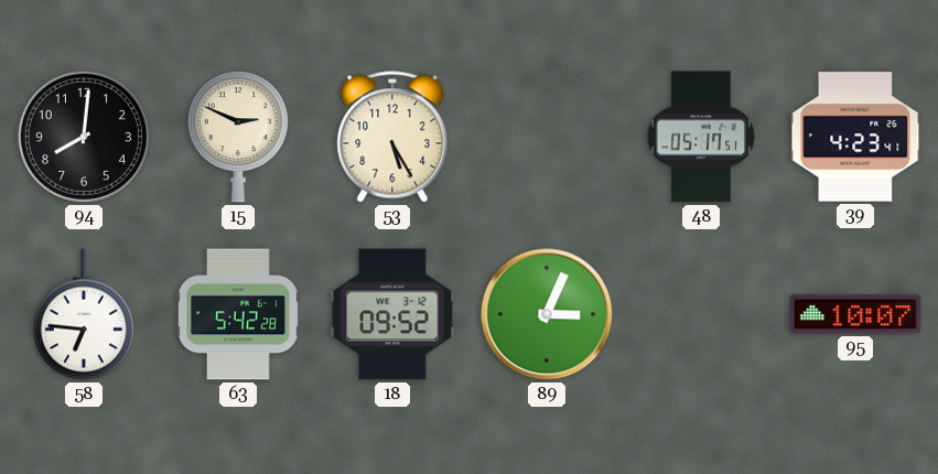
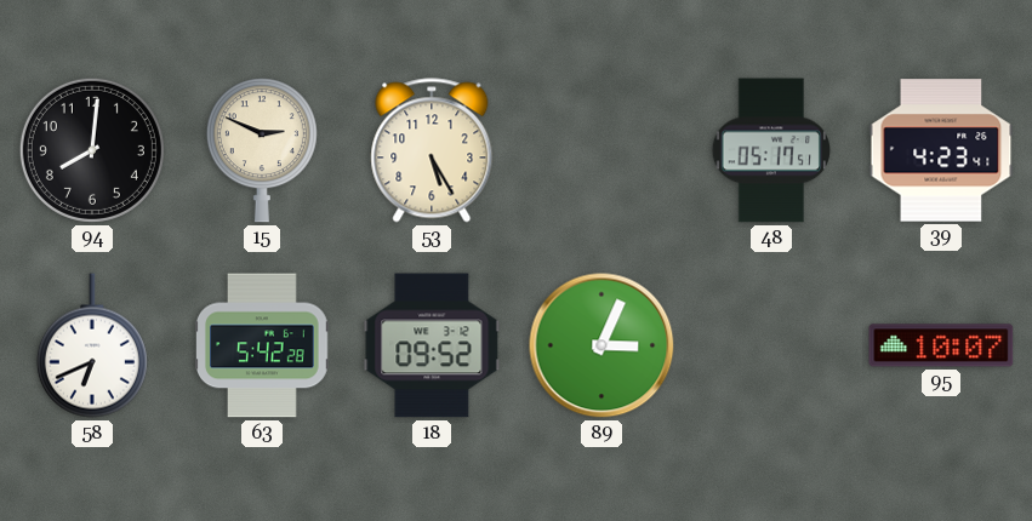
58: 6:46 -> 6:41 (92, 345)
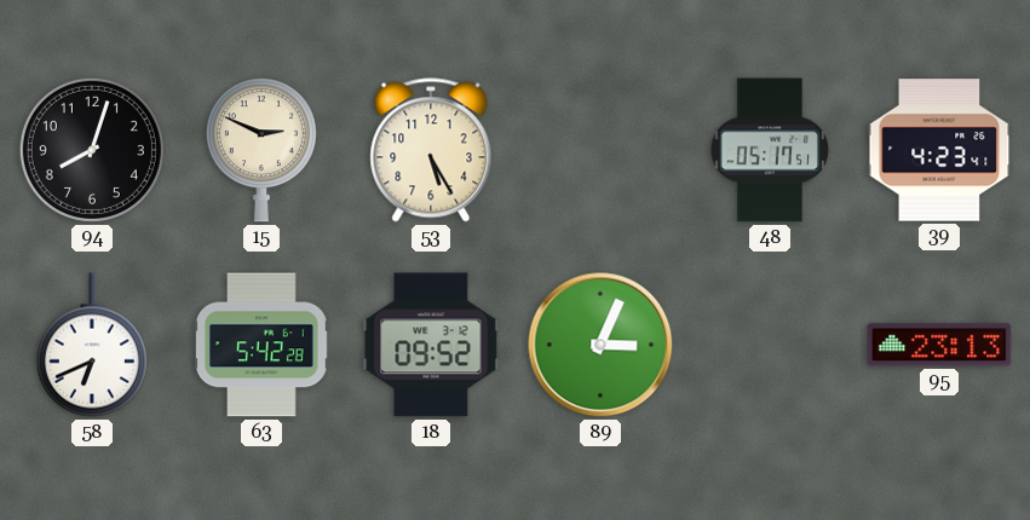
94: 8:01 -> 8:03 (92, 150)
95: 10:07 -> 23:13 (939, 345)
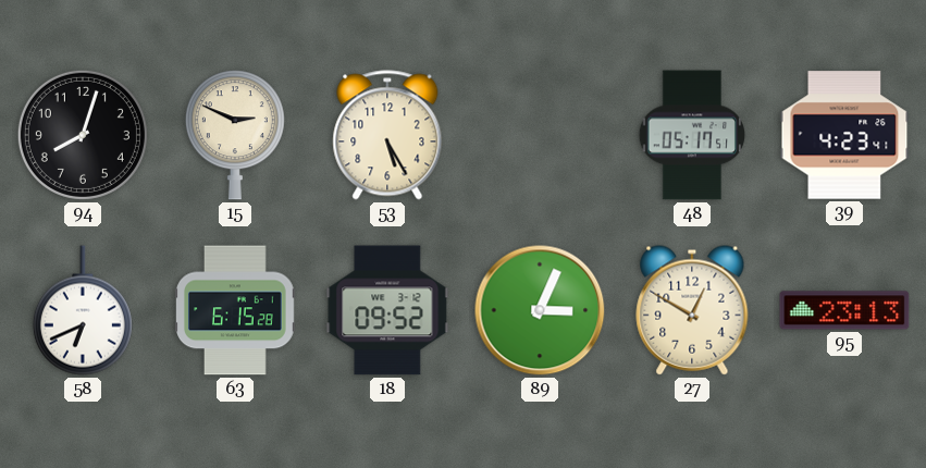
63: 5:42 -> 6:15 (236, 310)
27: none -> 12:50 (692, 310)
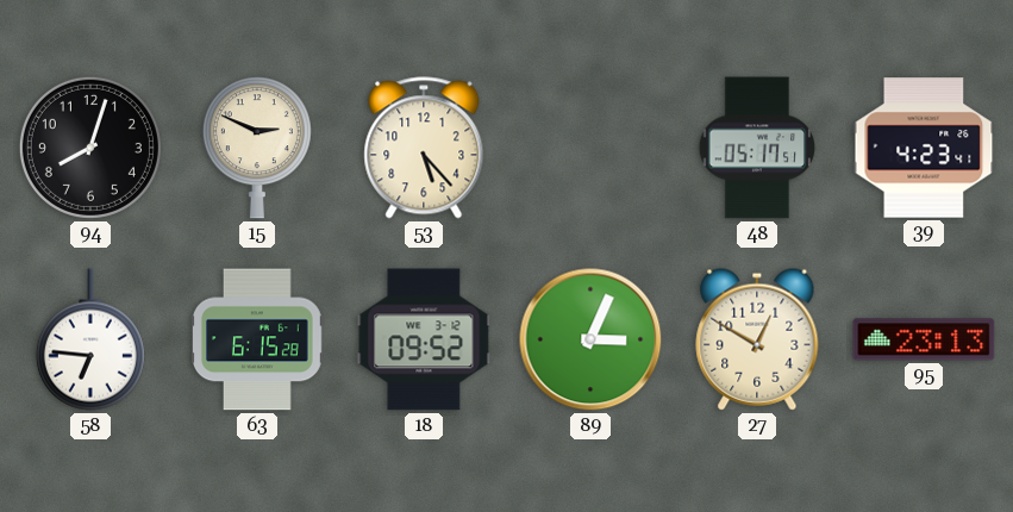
53: 5:25 -> 5:23 (424, 148)
58: 6:41 -> 6:46 (90, 339)
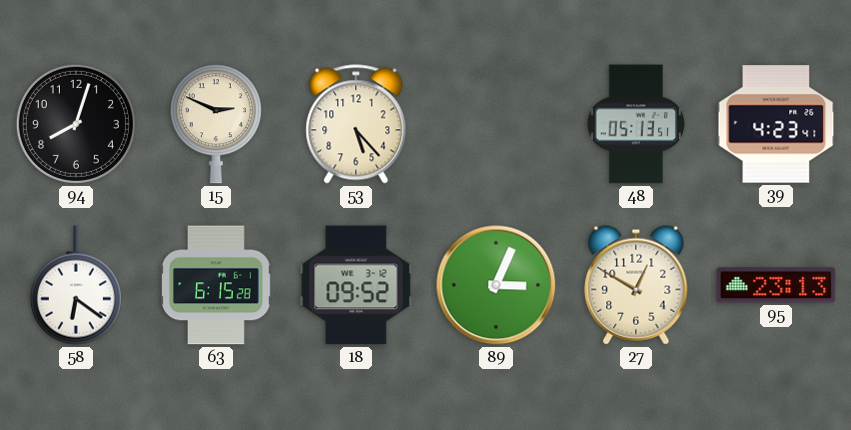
48: 05:17 -> 05:13 (635, 124)
58: 6:46 -> 6:21 (76, 285)
